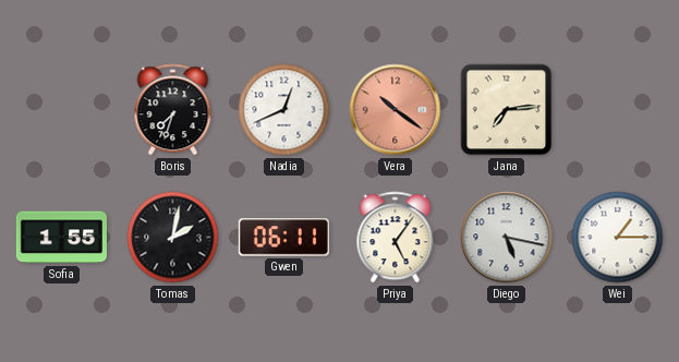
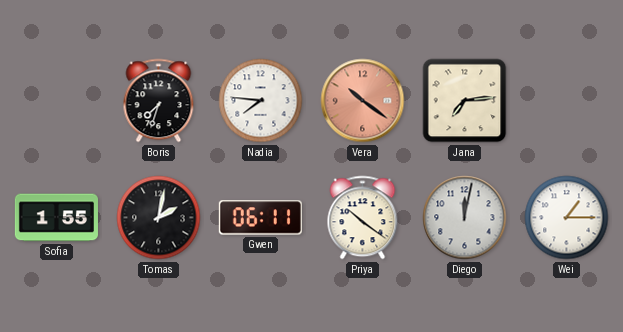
Nadia: 12:41 -> 7:46 (261, 101)
Priya: 5:06 -> 10:21 (363, 218)
Diego: 5:17 -> 12:02 (465, 218)
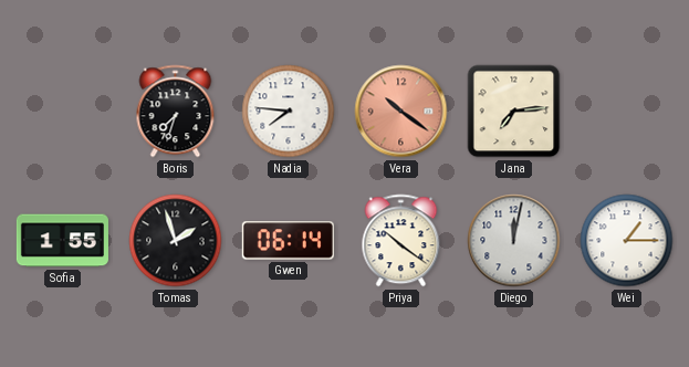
Tomas: 2:02 -> 1:57 (176, 241)
Gwen: 06:11 -> 06:14 (288, 241)
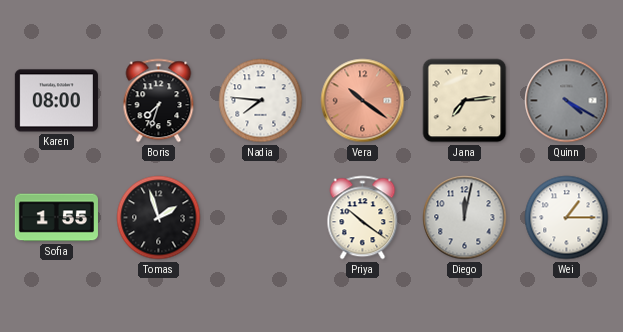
Karen: none -> 08:00 (56, 101)
Quinn: none -> 4:20 (567, 101)
Gwen: 06:14 -> none (288, 241)
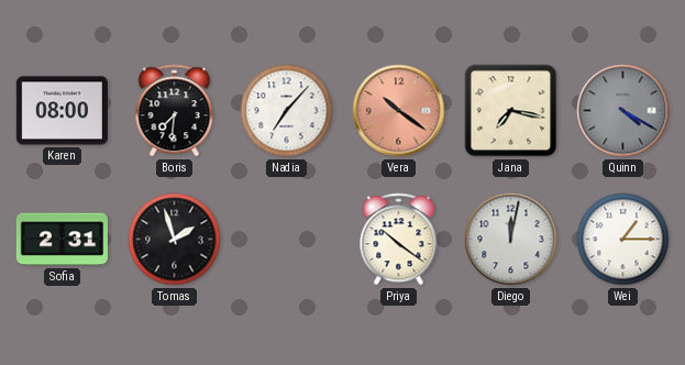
Boris: 7:33 -> 7:31 (175, 111)
Nadia: 7:46 -> 7:07 (287, 111)
Jana: 7:14 -> 7:17 (511, 111)
Sofia: 1:55 -> 2:31 (62, 240)
